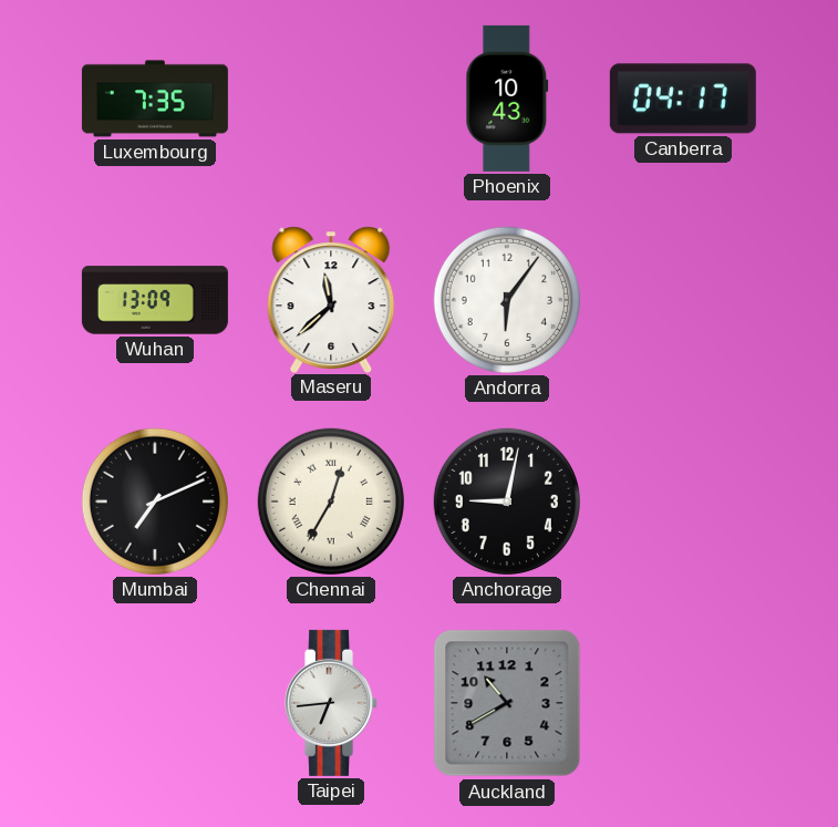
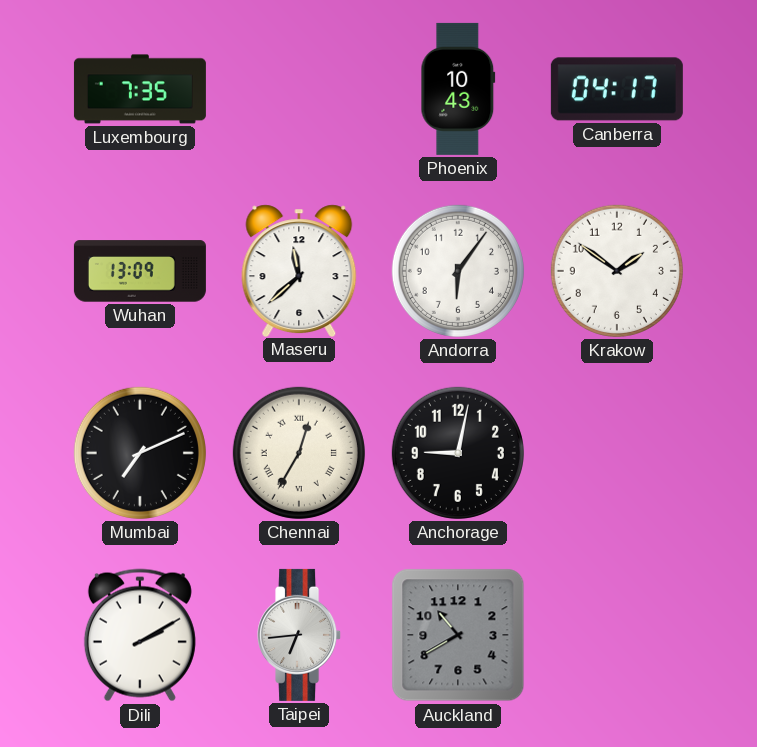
Krakow: none -> 1:51 (617, 271)
Dili: none -> 2:10 (140, 635)
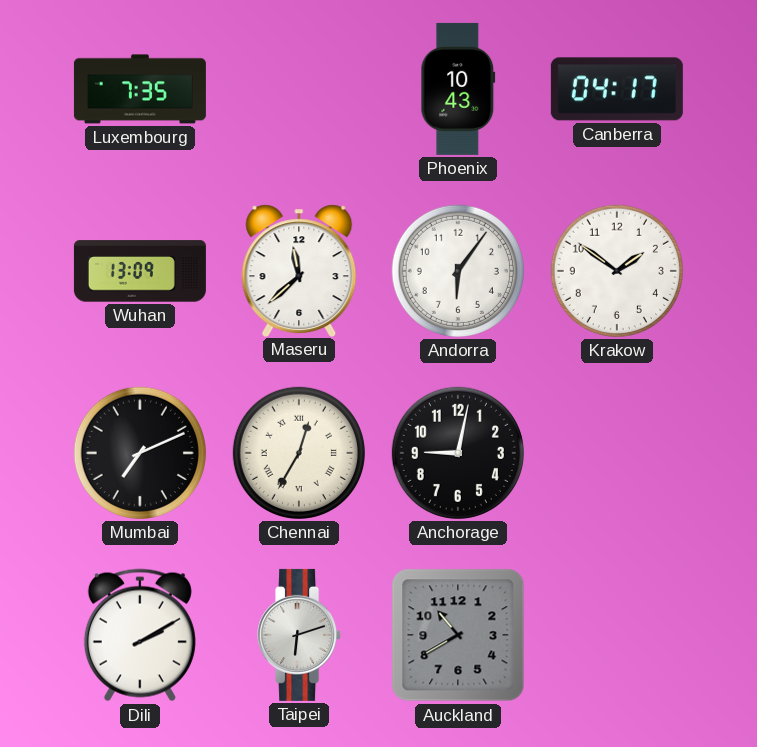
Taipei: 6:44 -> 6:12 (300, 635)
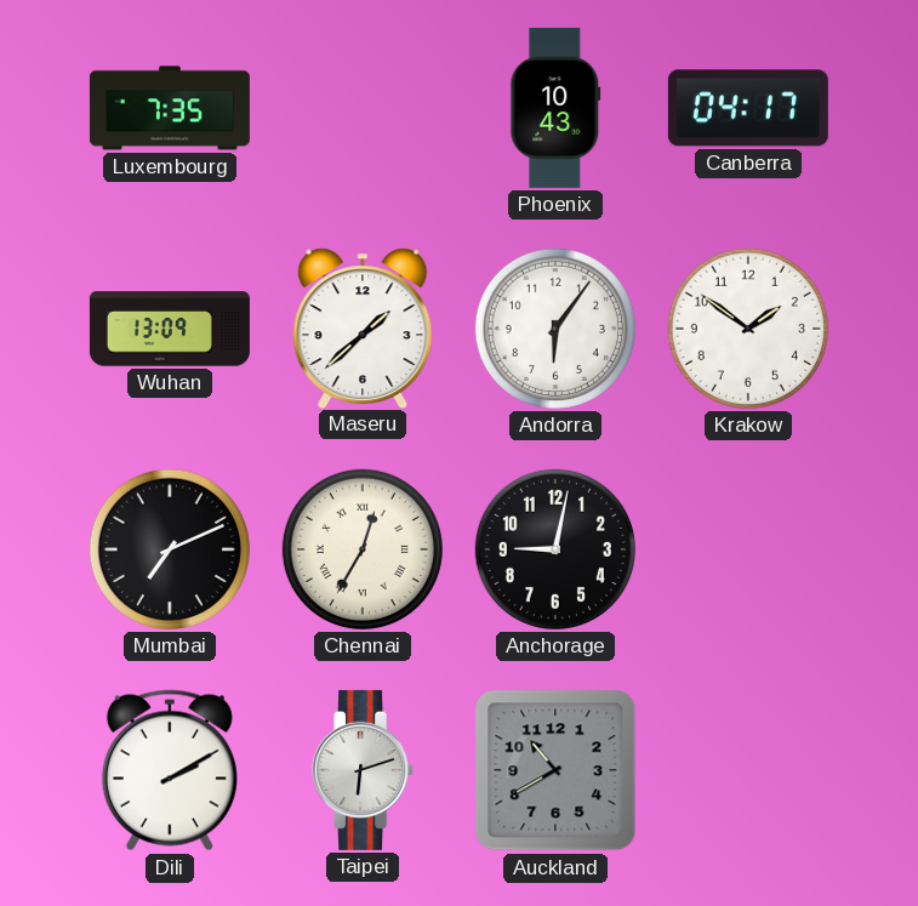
Maseru: 11:38 -> 1:38 (363, 327)
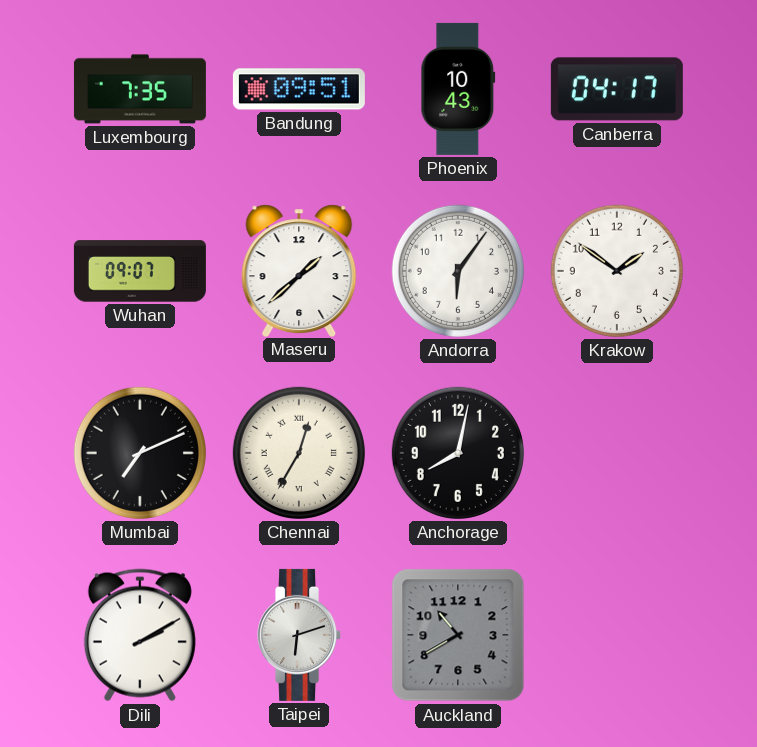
Bandung: none -> 09:51 (299, 89)
Wuhan: 13:09 -> 09:07 (140, 271)
Anchorage: 9:02 -> 8:02 (458, 453)
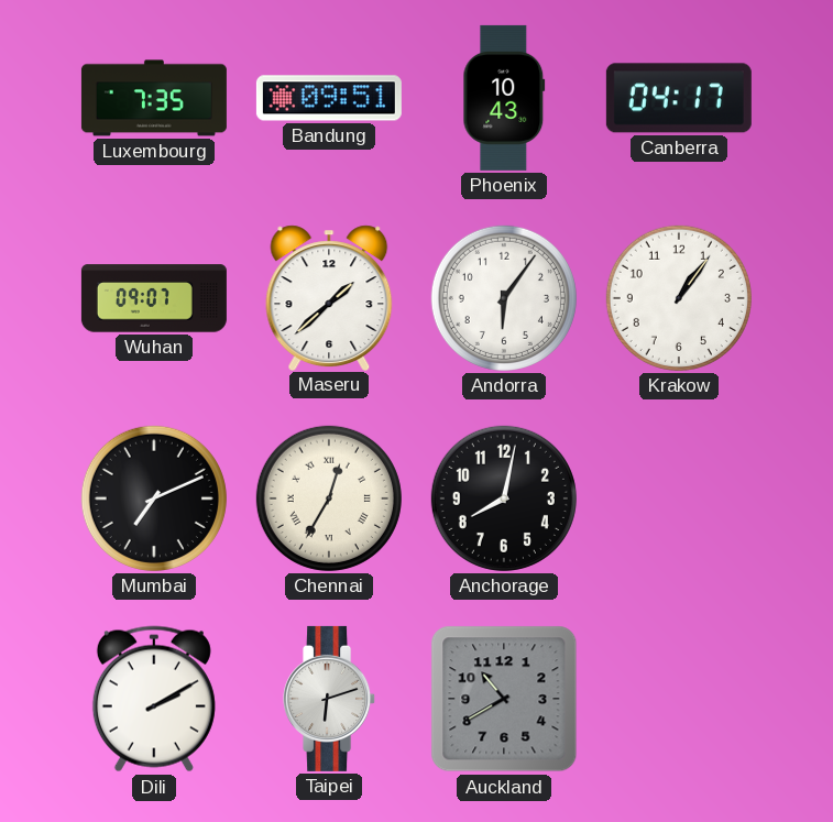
Krakow: 1:51 -> 1:06 (679, 298)
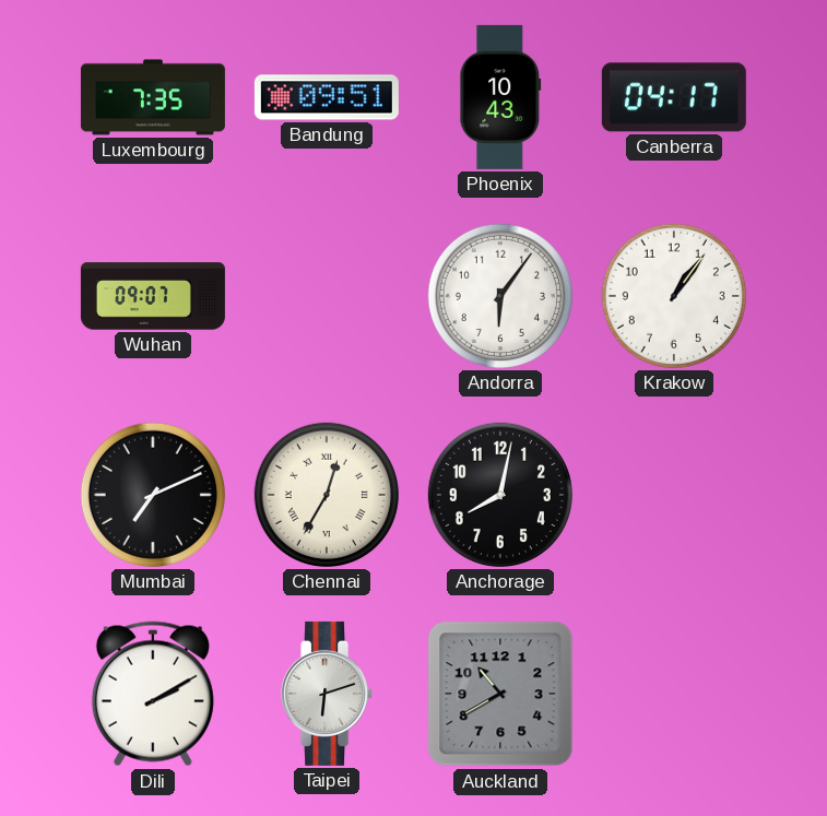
Maseru: 1:38 -> none (329, 297)
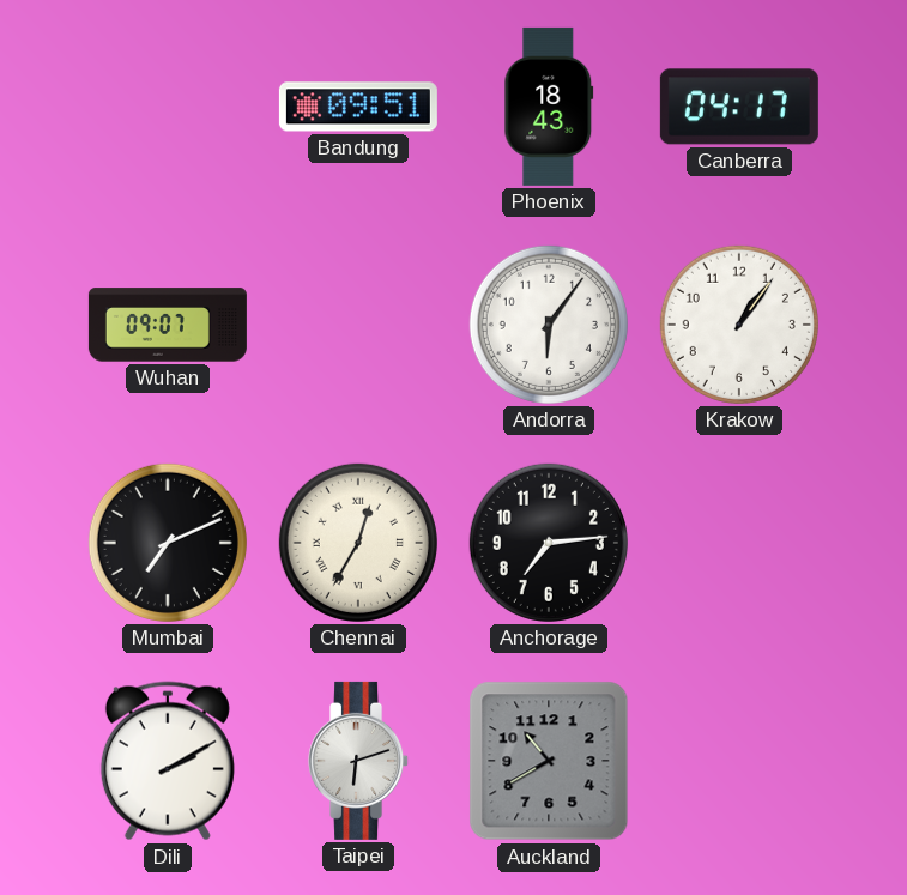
Luxembourg: 7:35 -> none (153, 97)
Phoenix: 10:43 -> 18:43 (549, 107)
Anchorage: 8:02 -> 7:14 (549, 543)
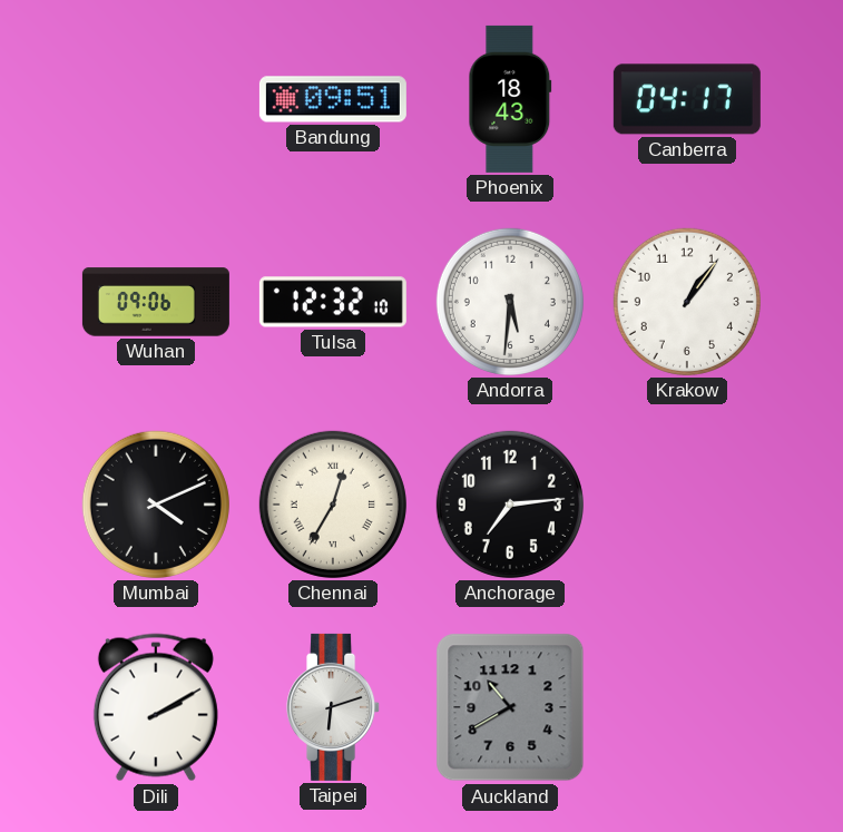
Wuhan: 09:07 -> 09:06 (156, 302)
Tulsa: none -> 12:32 (333, 302)
Andorra: 6:06 -> 5:31 (510, 302)
Mumbai: 7:11 -> 4:11 (156, 505)
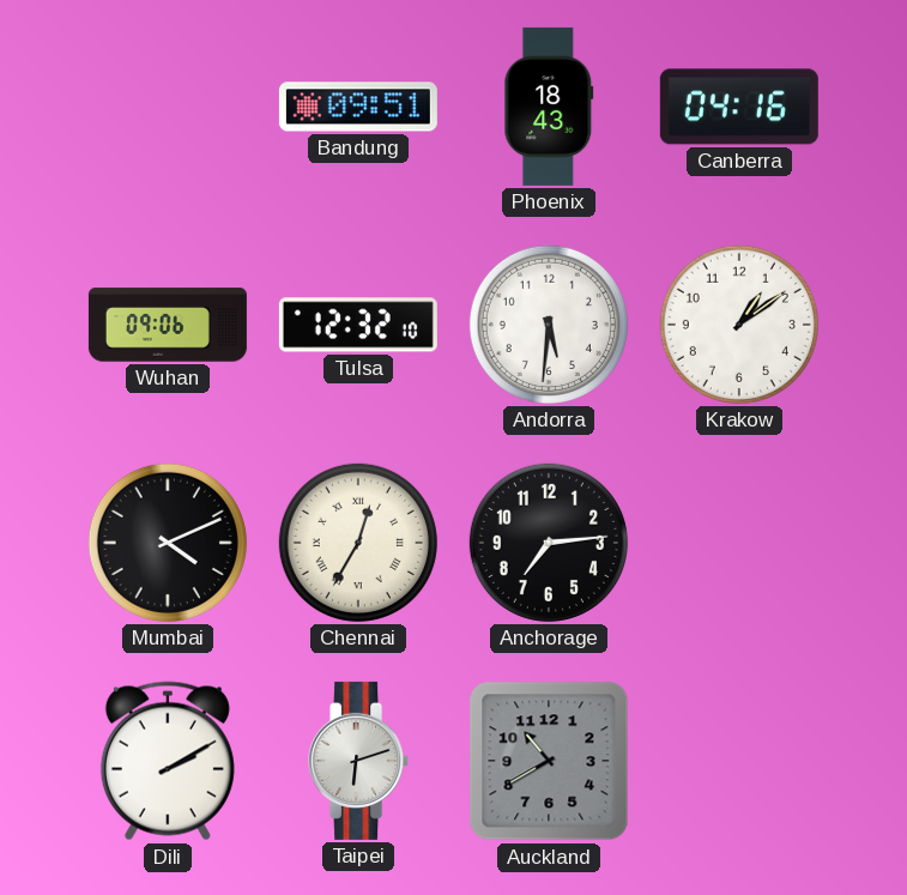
Canberra: 04:17 -> 04:16 (739, 107)
Krakow: 1:06 -> 1:09 (739, 325)
